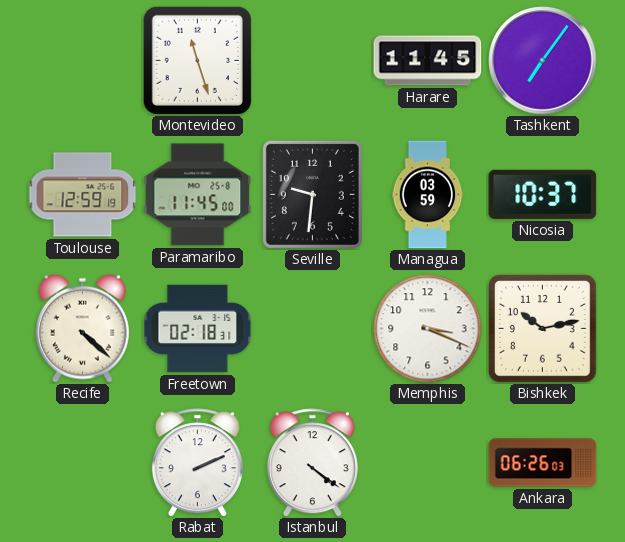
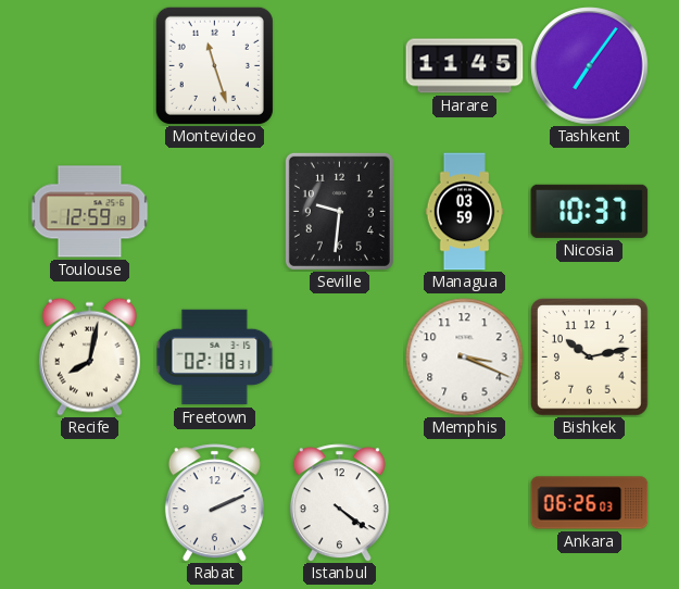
Paramaribo: 11:45 -> none (198, 195)
Recife: 4:22 -> 8:02 (89, 356)
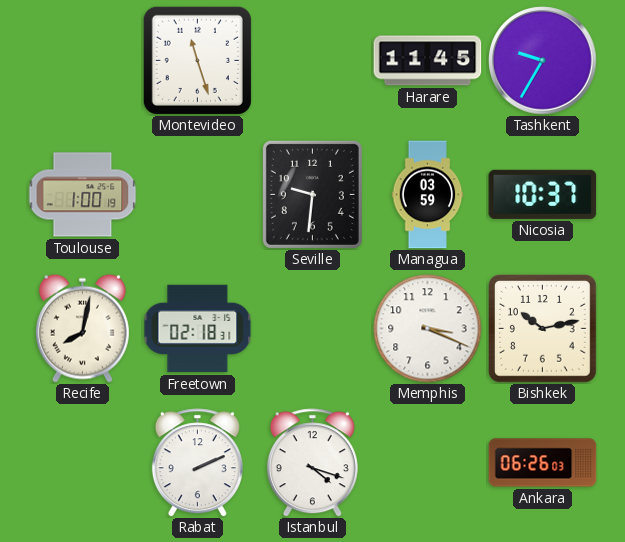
Tashkent: 7:06 -> 9:35 (543, 61)
Toulouse: 12:59 -> 1:00 (82, 195)
Istanbul: 4:21 -> 4:18 (312, 463)
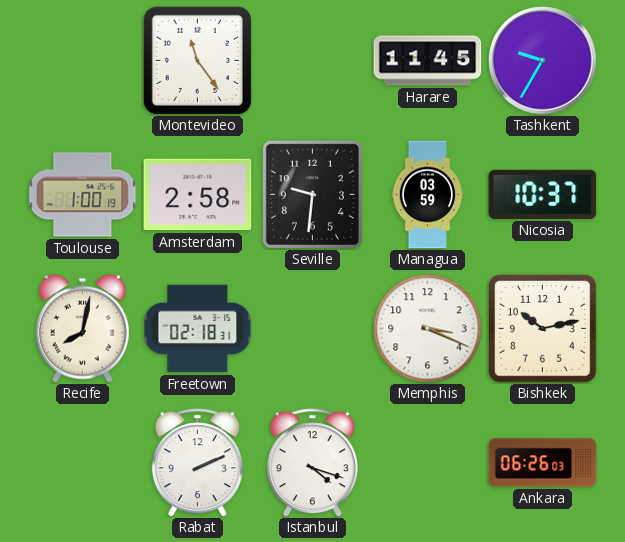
Montevideo: 11:27 -> 11:24 (197, 60)
Amsterdam: none -> 2:58 (198, 195)
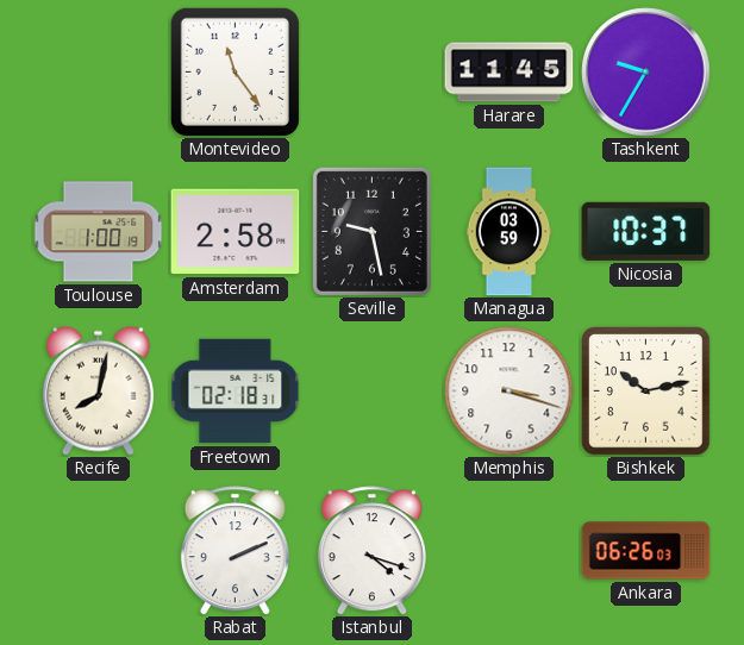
Seville: 9:31 -> 9:28 (371, 231)
Memphis: 3:19 -> 3:18 (509, 392)
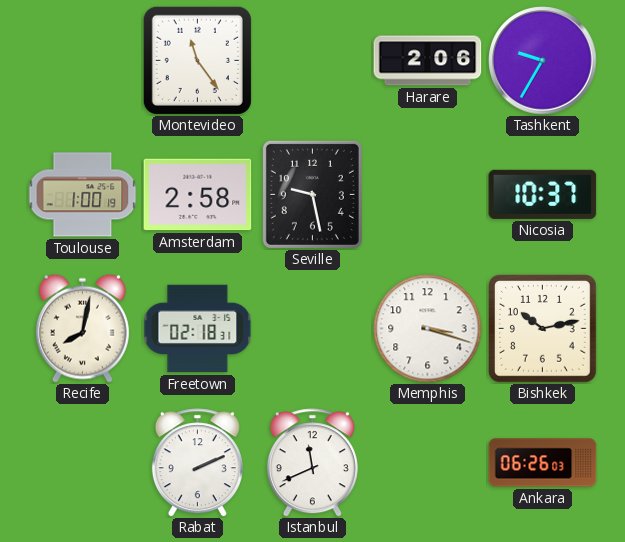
Harare: 11:45 -> 2:06 (428, 61)
Managua: 03:59 -> none (509, 232)
Istanbul: 4:18 -> 11:41 (312, 463)
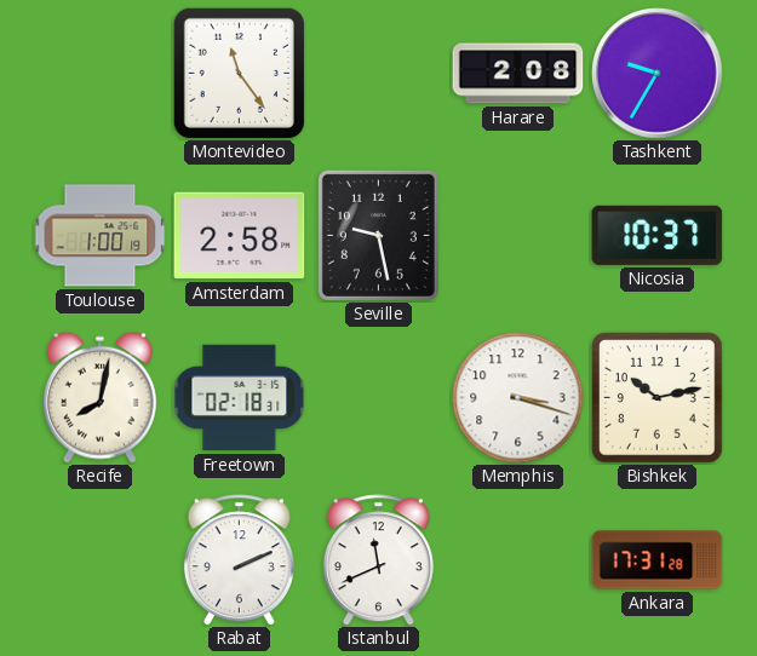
Harare: 2:06 -> 2:08 (518, 74)
Ankara: 06:26 -> 17:31 (658, 560)
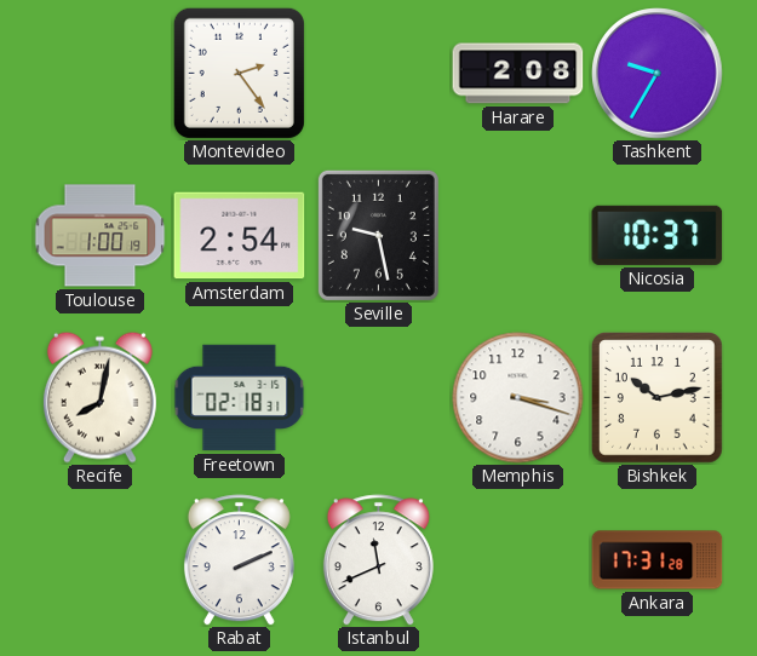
Montevideo: 11:24 -> 2:24 (239, 73)
Amsterdam: 2:58 -> 2:54 (240, 236)
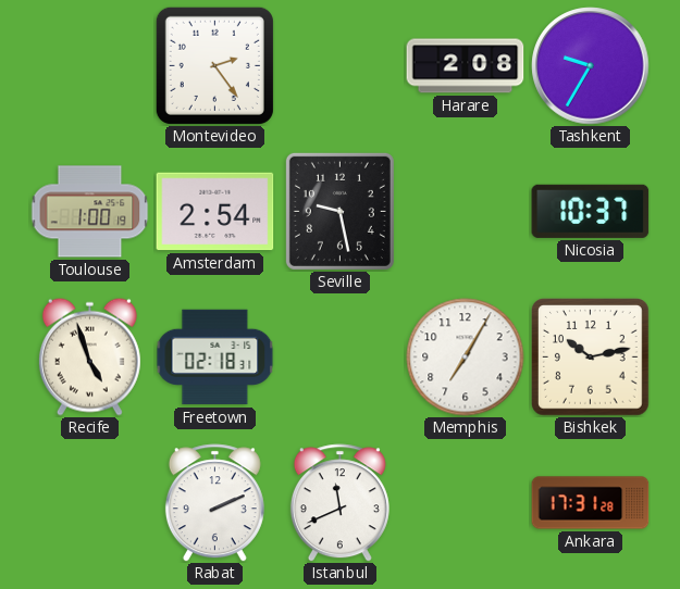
Recife: 8:02 -> 4:57 (89, 356)
Memphis: 3:18 -> 7:05 (466, 358)
